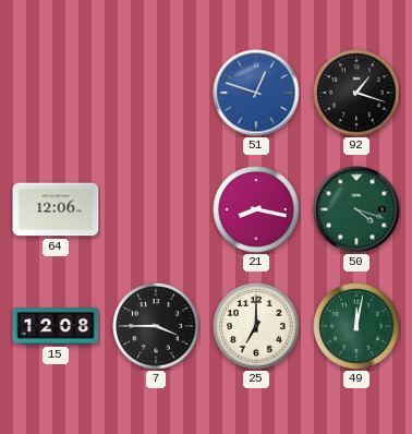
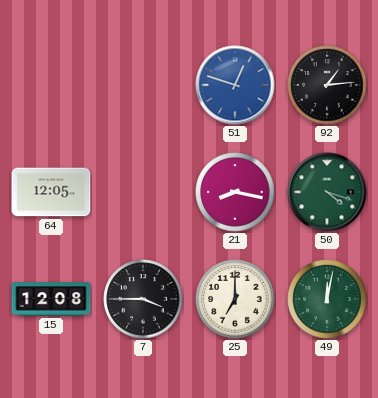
92: 1:18 -> 1:14 (327, 85)
64: 12:06 -> 12:05 (51, 192)
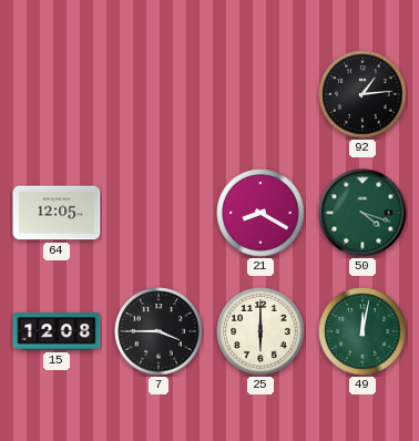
51: 12:48 -> none (235, 85)
21: 8:17 -> 8:20 (260, 213)
25: 7:00 -> 6:00 (260, 331)
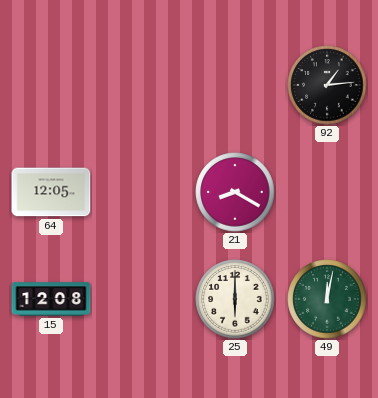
50: 4:18 -> none (362, 213)
7: 3:45 -> none (159, 331)
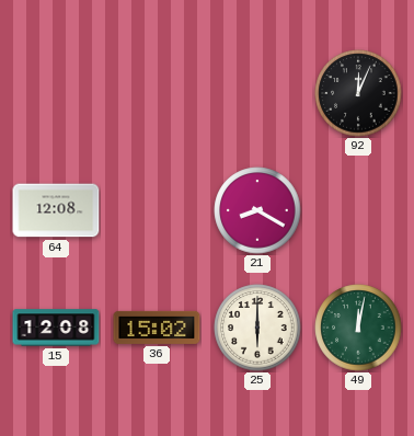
92: 1:14 -> 12:04 (358, 93)
64: 12:05 -> 12:08 (56, 210)
36: none -> 15:02 (157, 328)
